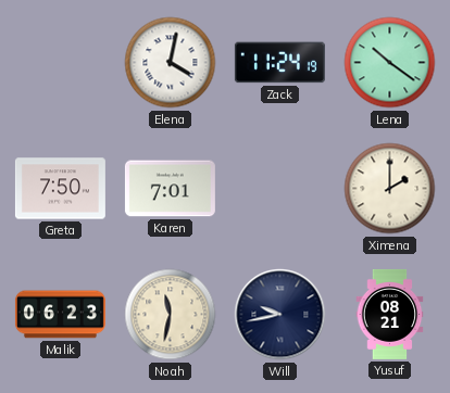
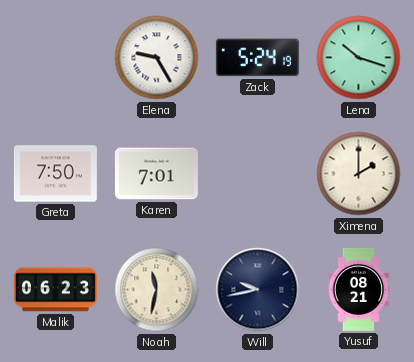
Elena: 4:02 -> 9:25 (157, 58)
Zack: 11:24 -> 5:24 (257, 58)
Lena: 10:21 -> 10:18 (359, 58)
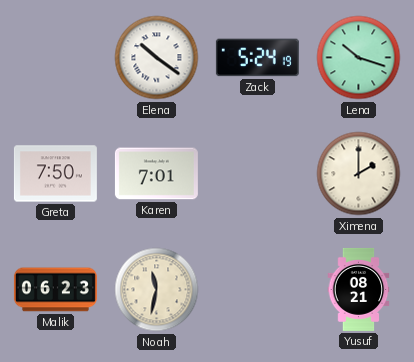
Elena: 9:25 -> 10:21 (157, 58)
Will: 9:43 -> none (258, 290)
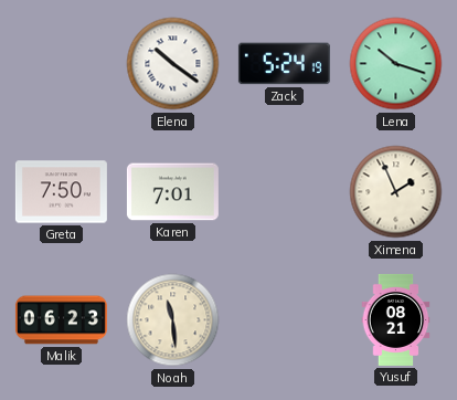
Ximena: 2:00 -> 1:56 (396, 192)
Noah: 11:32 -> 11:29 (173, 320)
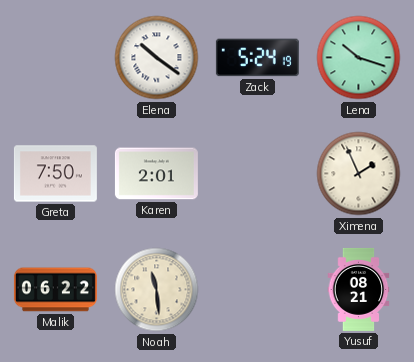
Karen: 7:01 -> 2:01 (156, 174)
Malik: 06:23 -> 06:22 (55, 290)
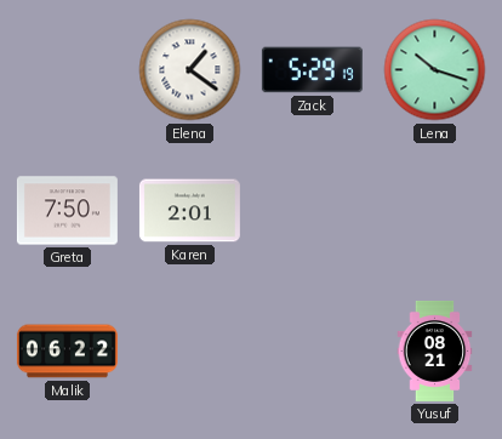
Elena: 10:21 -> 1:21 (190, 70)
Zack: 5:24 -> 5:29 (312, 70)
Ximena: 1:56 -> none (359, 174)
Noah: 11:29 -> none (157, 290)
